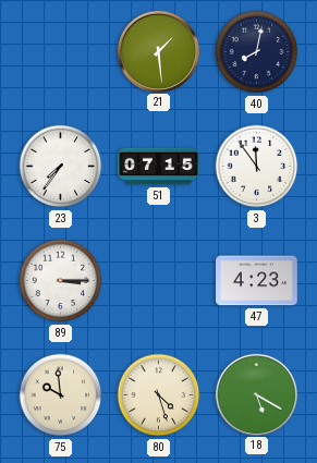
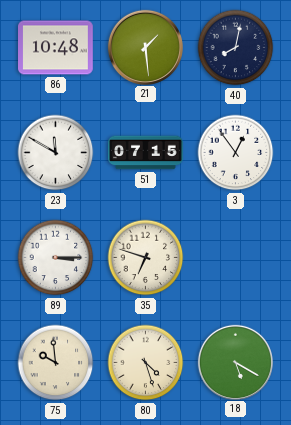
86: none -> 10:48 (56, 48)
23: 7:36 -> 11:50 (56, 153)
3: 11:54 -> 12:54 (236, 153)
35: none -> 6:48 (146, 258)
47: 4:23 -> none (257, 281)
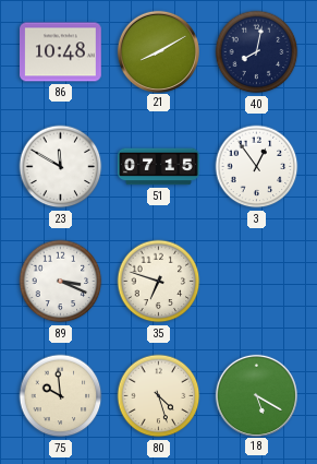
21: 1:29 -> 8:10 (158, 51)
89: 3:15 -> 3:19 (61, 282)
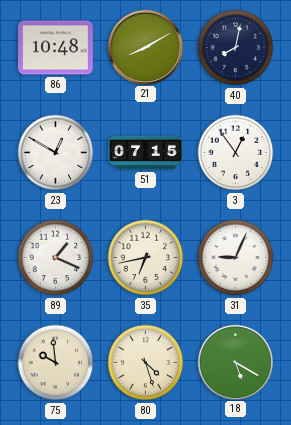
23: 11:50 -> 12:50 (56, 153)
89: 3:19 -> 1:19 (56, 258)
35: 6:48 -> 6:43 (146, 258)
31: none -> 9:04 (236, 258)
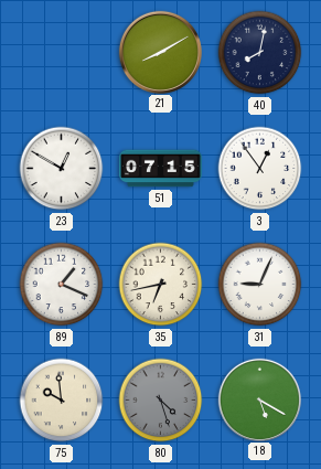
86: 10:48 -> none (56, 48)
80 dial: cream -> grey (161, 401)
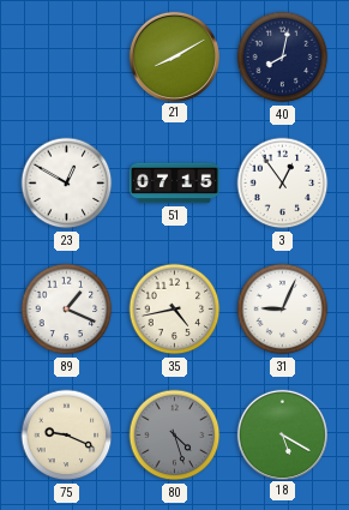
35: 6:43 -> 4:43 (175, 310)
75: 9:59 -> 9:19 (67, 436)
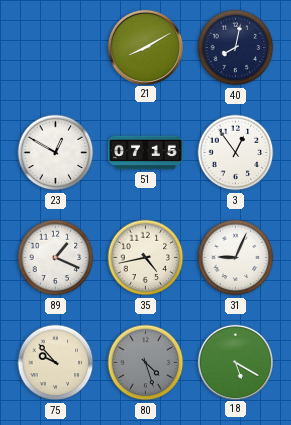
75: 9:19 -> 9:53 (56, 363)
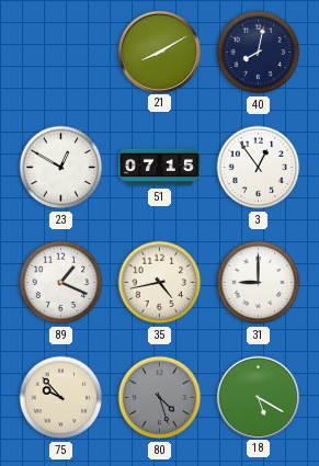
31: 9:04 -> 9:00 (259, 283)
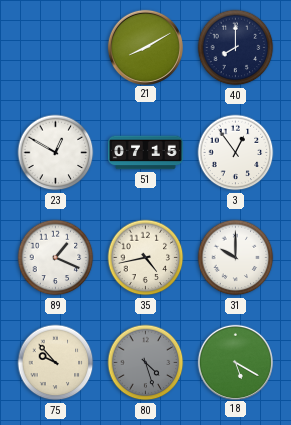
40: 8:02 -> 8:00 (236, 48)
31: 9:00 -> 10:00 (236, 258)
